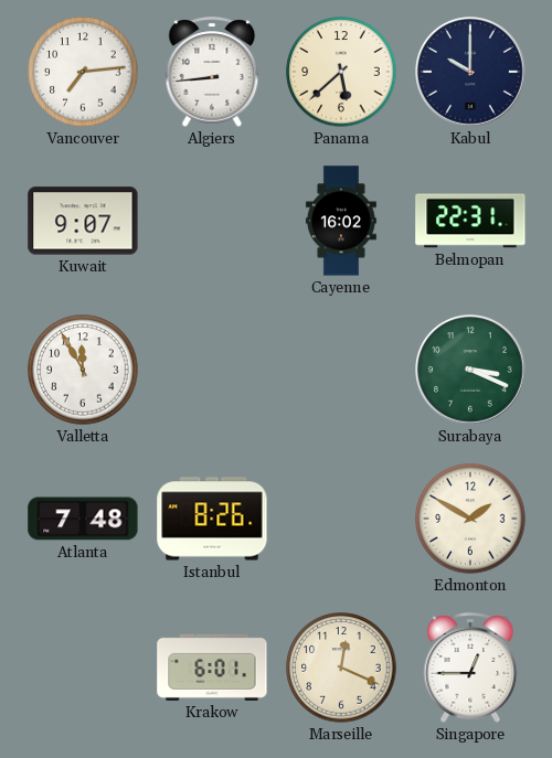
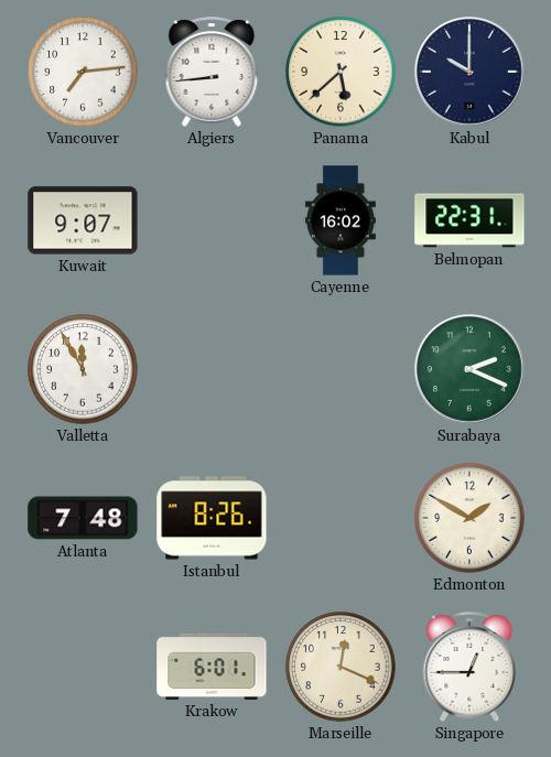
Surabaya: 3:19 -> 2:19 (471, 370)
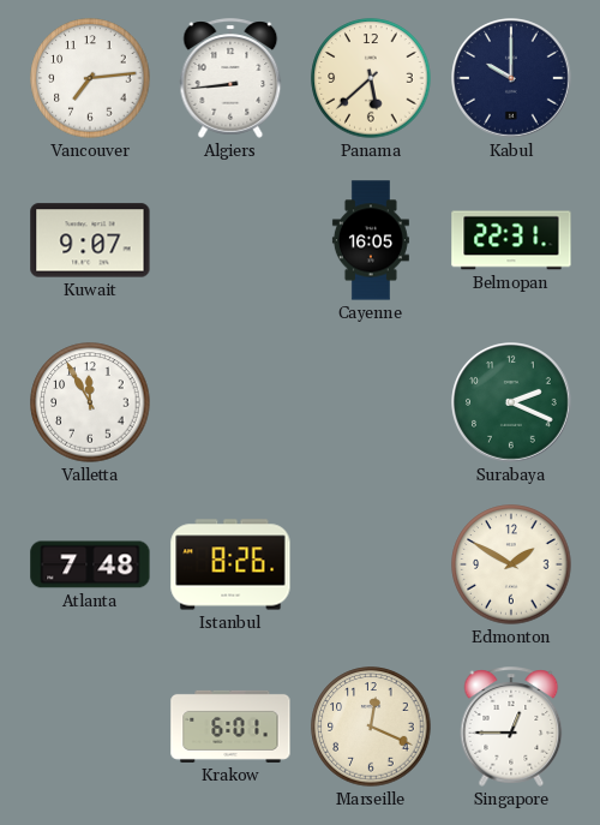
Cayenne: 16:02 -> 16:05 (371, 240)
